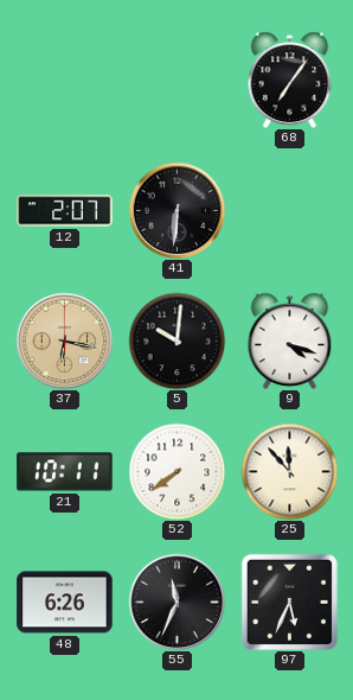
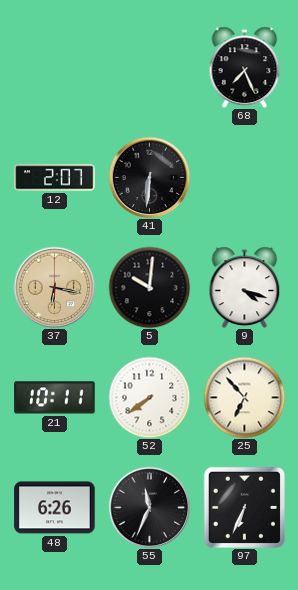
68: 7:06 -> 7:26 (245, 67)
25: 11:53 -> 6:53 (244, 397)
97: 5:34 -> 6:34 (244, 507)
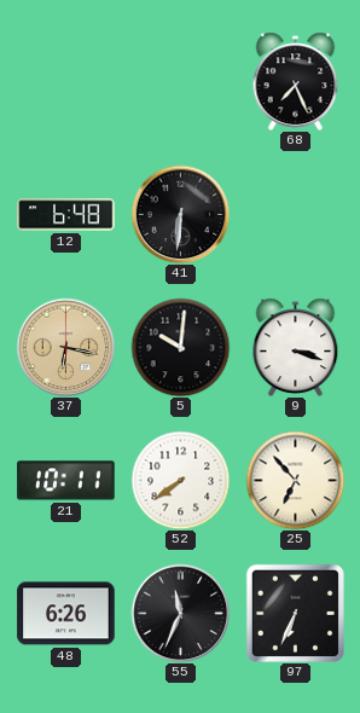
12: 2:07 -> 6:48 (66, 215)
9: 4:18 -> 3:18 (296, 347)
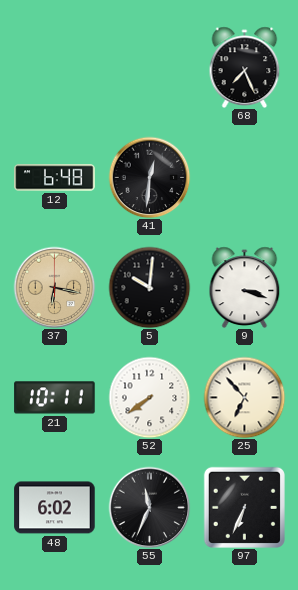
41: 6:31 -> 12:31 (149, 177)
48: 6:26 -> 6:02 (55, 508)
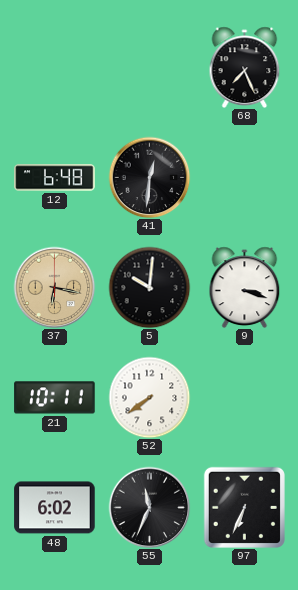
25: 6:53 -> none (244, 397)
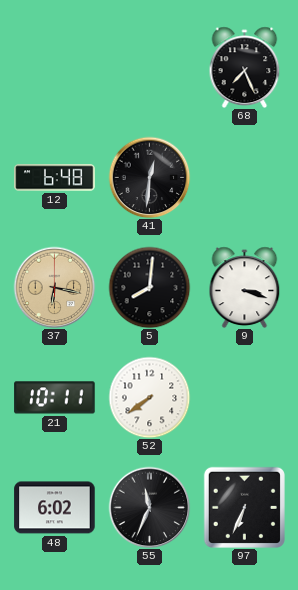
5: 10:01 -> 8:01 (149, 287)
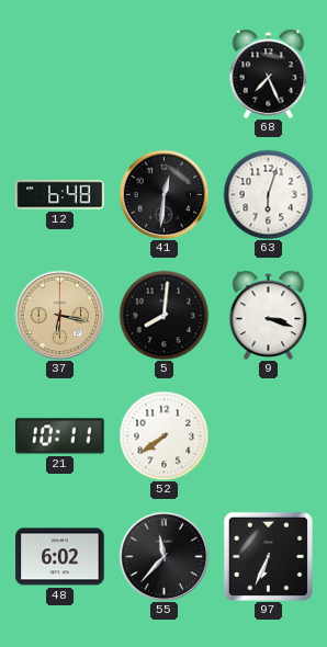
63: none -> 6:03 (268, 194)
55: 11:34 -> 11:37 (163, 556)
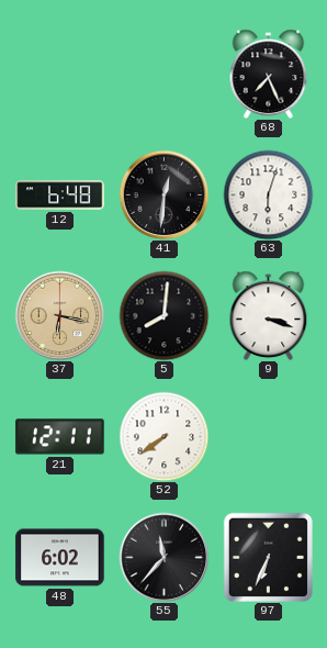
21: 10:11 -> 12:11 (60, 437)
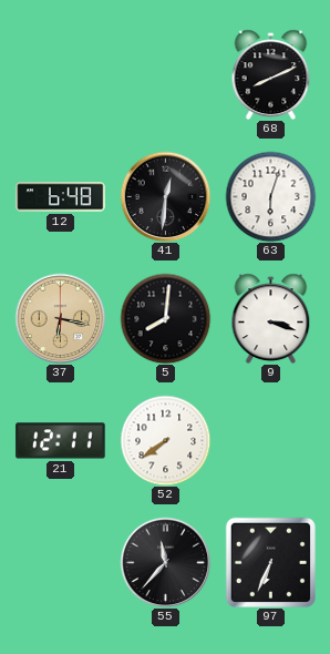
68: 7:26 -> 8:11 (271, 74)
48: 6:02 -> none (60, 558)
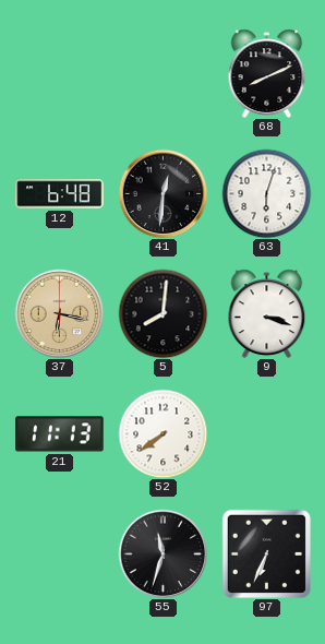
21: 12:11 -> 11:13 (60, 434)
55: 11:37 -> 11:33 (162, 553)
